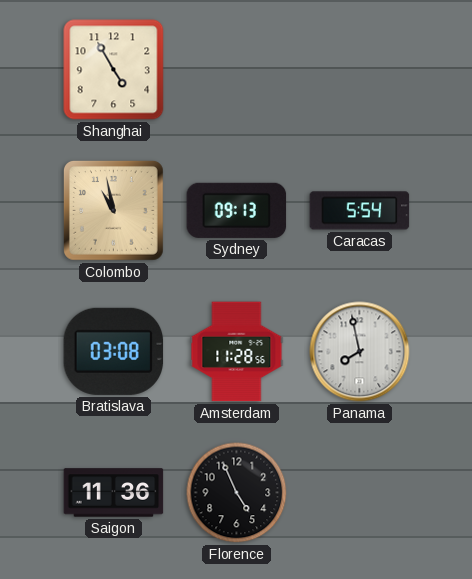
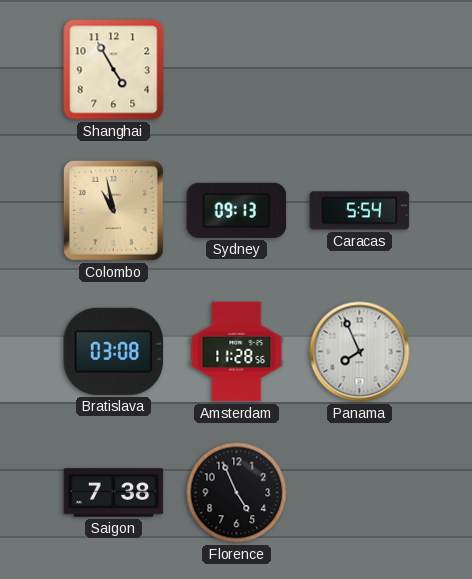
Panama: 7:58 -> 7:56 (360, 352)
Saigon: 11:36 -> 7:38 (114, 493)
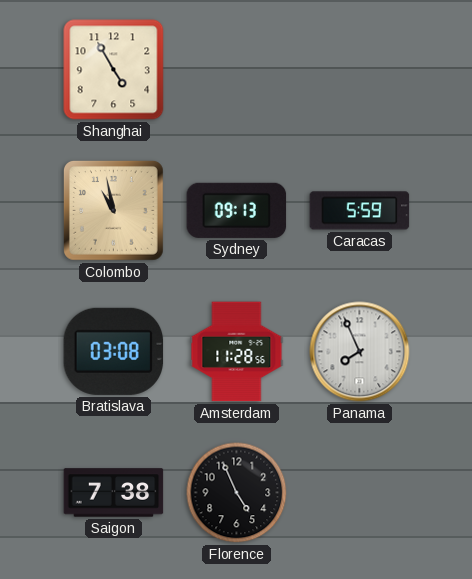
Caracas: 5:54 -> 5:59 (360, 211)
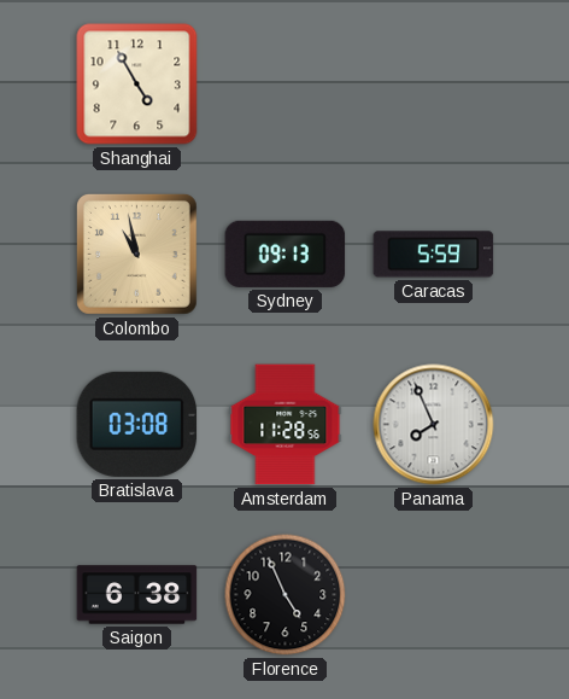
Saigon: 7:38 -> 6:38 (137, 595)
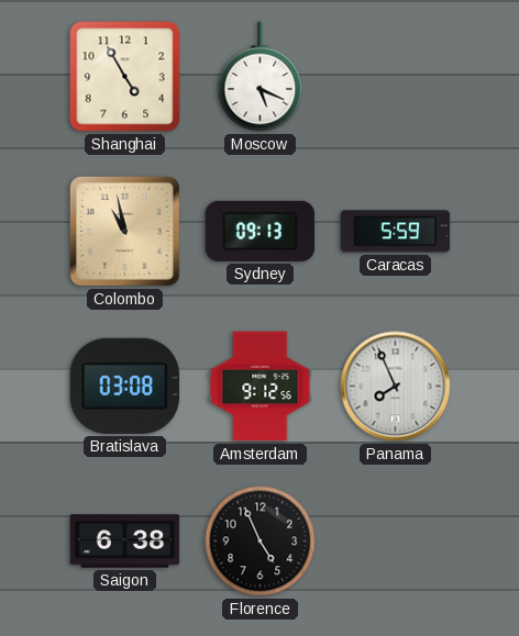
Moscow: none -> 5:19 (261, 77)
Amsterdam: 11:28 -> 9:12 (261, 387)
